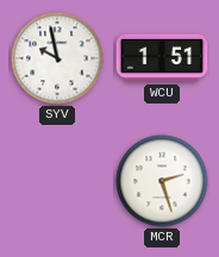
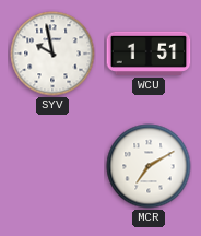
MCR: 2:27 -> 7:10 (149, 166)
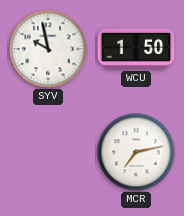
WCU: 1:51 -> 1:50 (136, 49)
MCR: 7:10 -> 7:13 (136, 152)
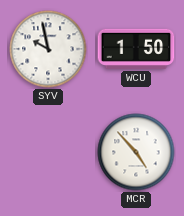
MCR: 7:13 -> 4:53 (136, 152)
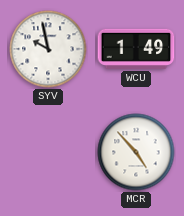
WCU: 1:50 -> 1:49 (136, 49)
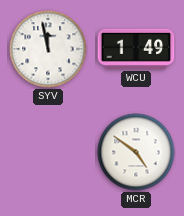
SYV: 9:58 -> 11:58 (48, 49)
MCR: 4:53 -> 4:51 (136, 152)
